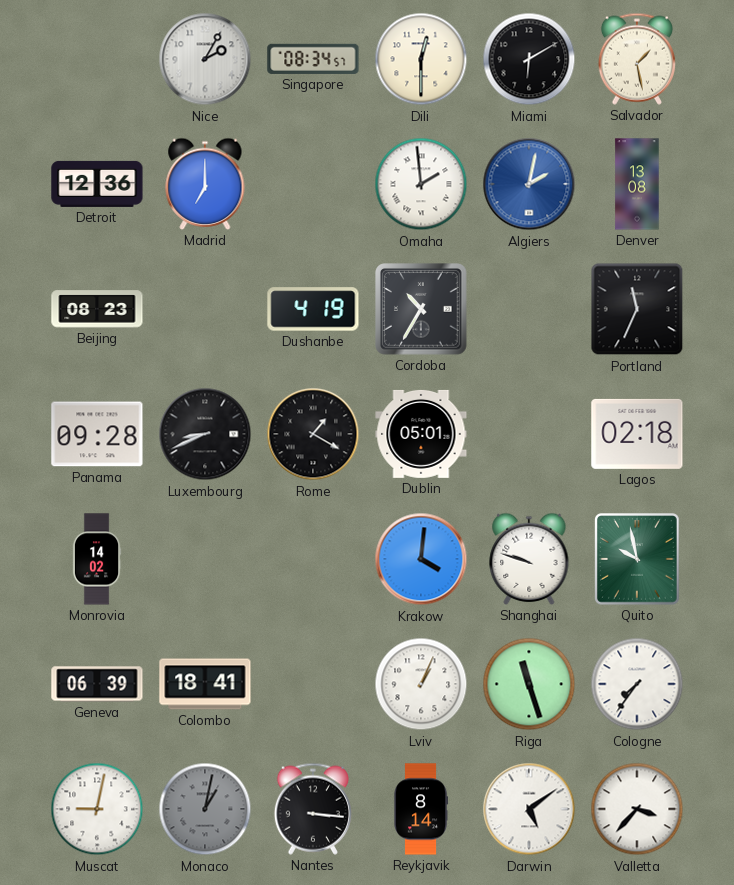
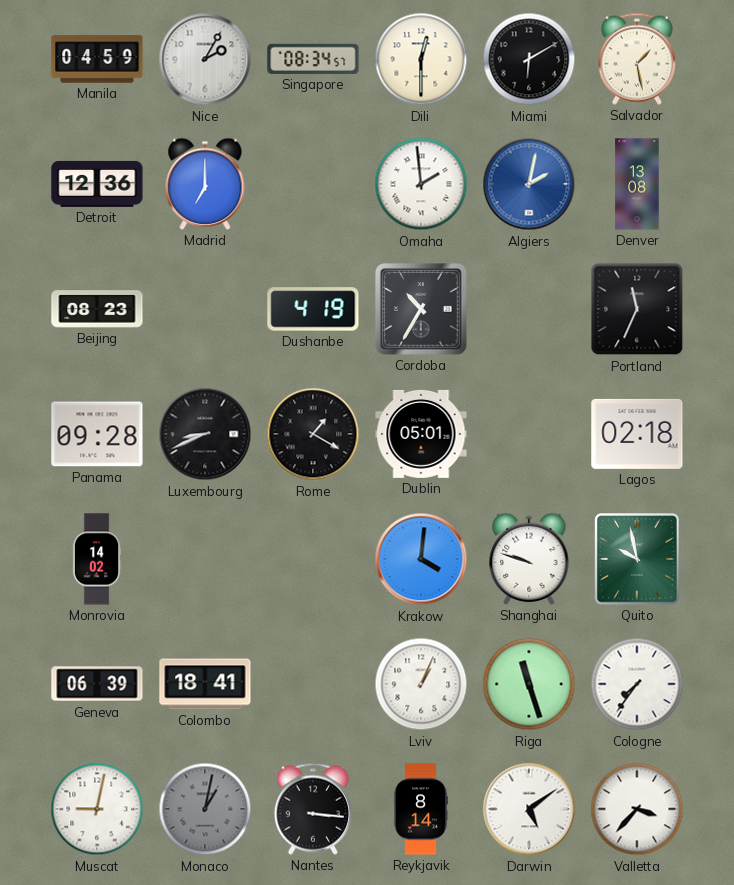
Manila: none -> 04:59 (97, 59)
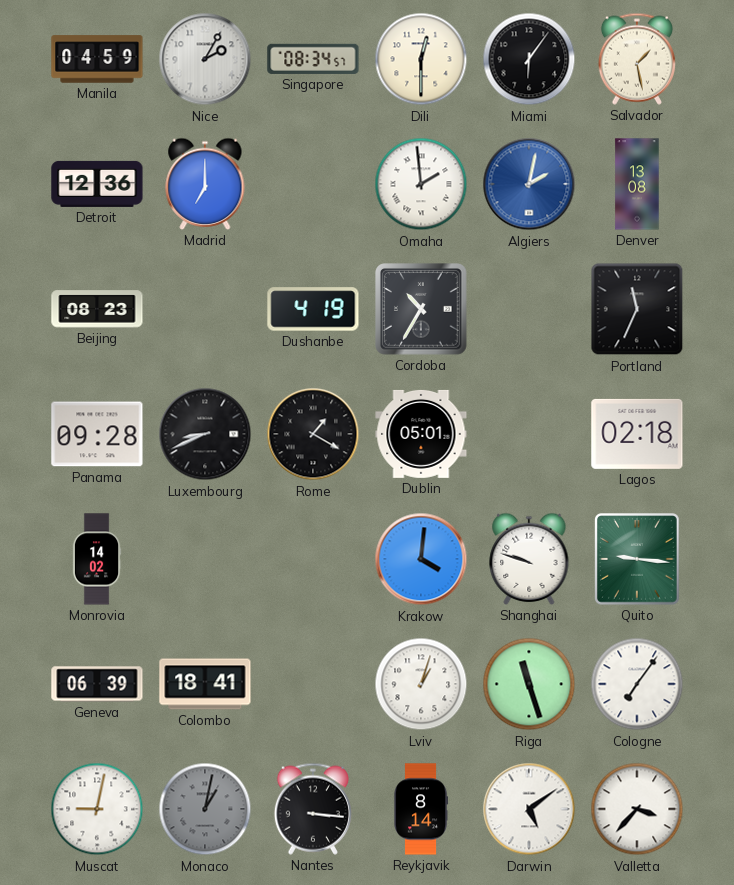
Miami: 6:10 -> 6:06 (529, 59)
Quito: 9:58 -> 9:16 (637, 559)
Lviv: 1:04 -> 1:03 (421, 684)
Cologne: 7:36 -> 7:06 (637, 684)
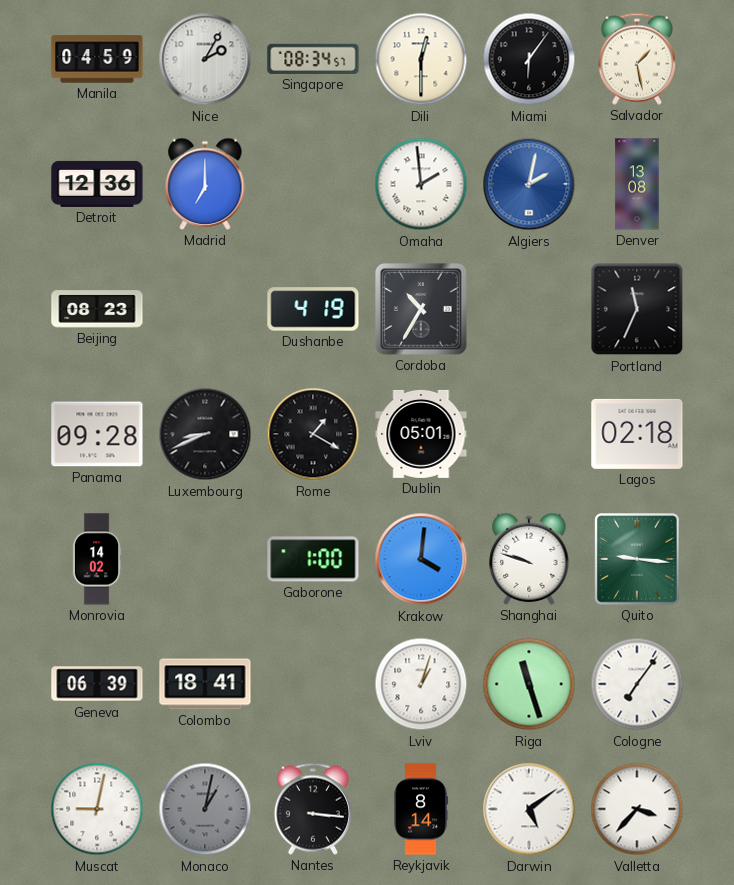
Gaborone: none -> 1:00 (313, 559)
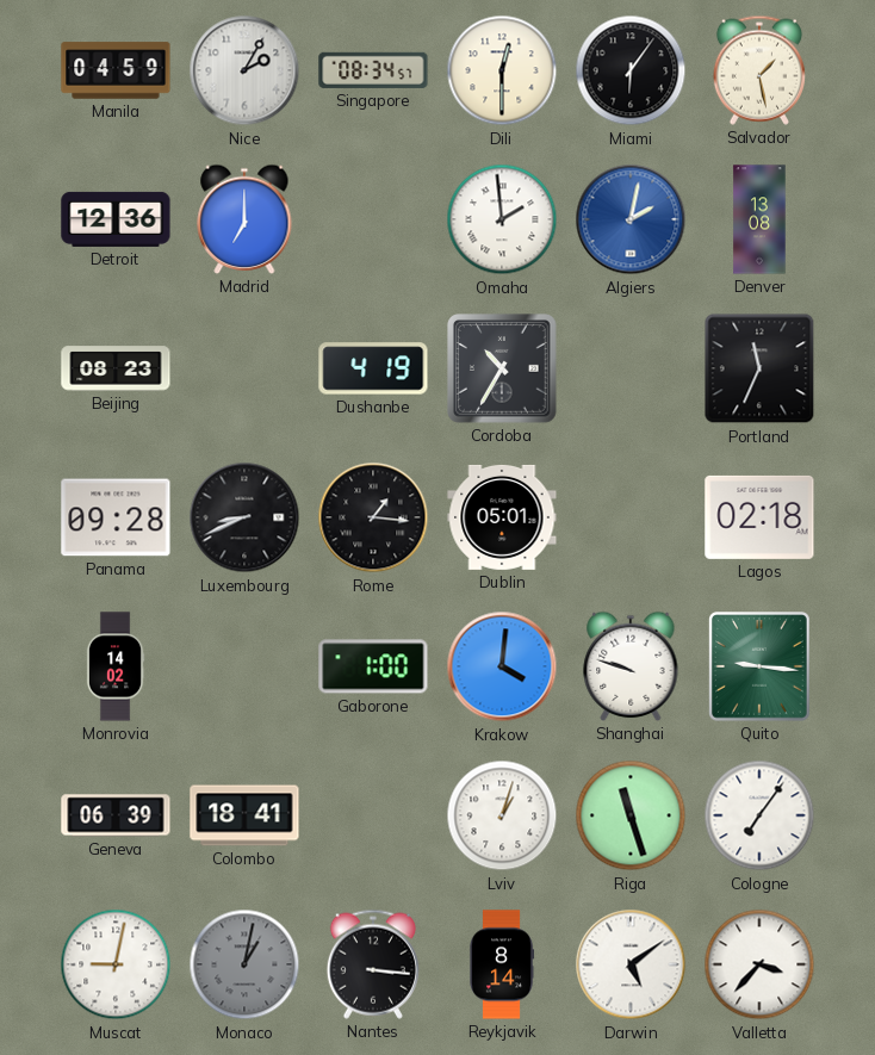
Rome: 1:20 -> 1:16 (373, 517)
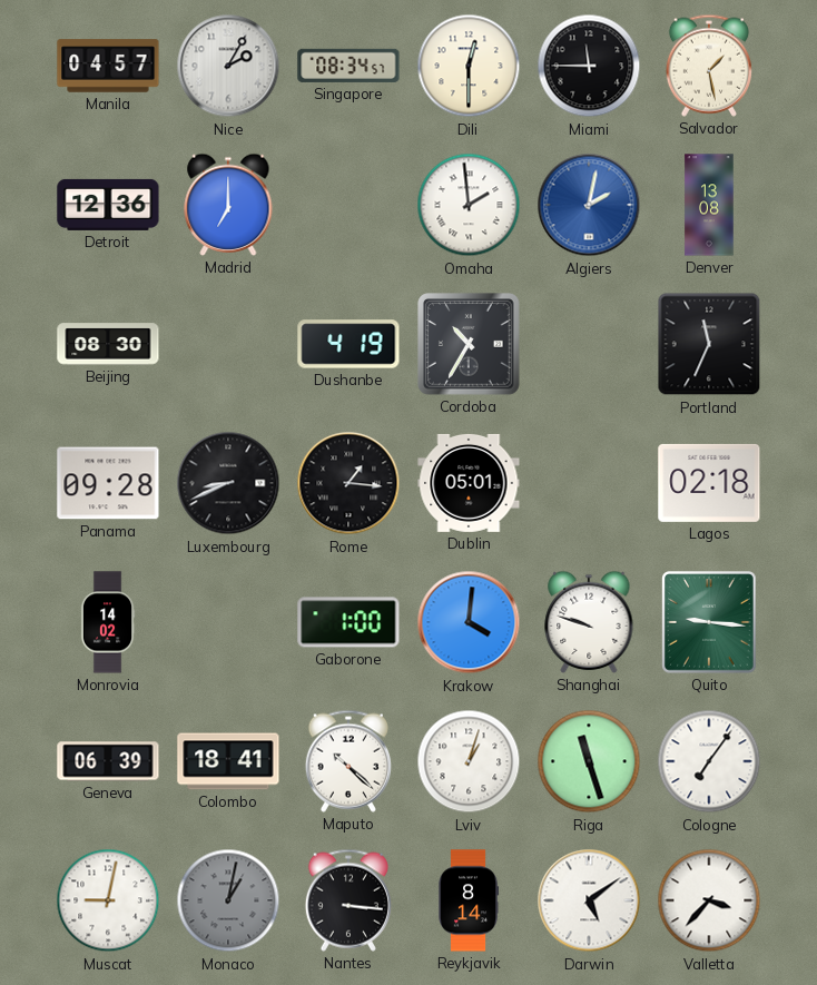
Manila: 04:59 -> 04:57 (108, 66)
Miami: 6:06 -> 11:45 (589, 66)
Beijing: 08:23 -> 08:30 (108, 344)
Maputo: none -> 10:22 (348, 761)
